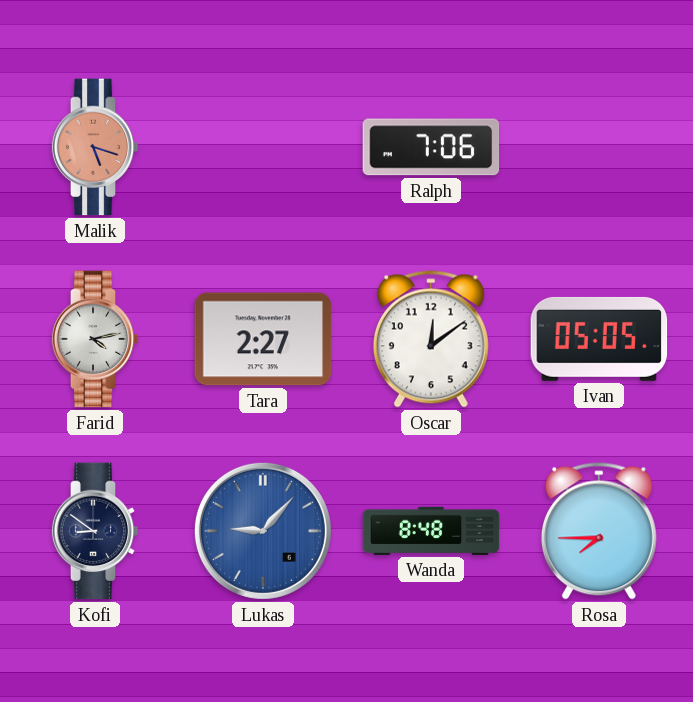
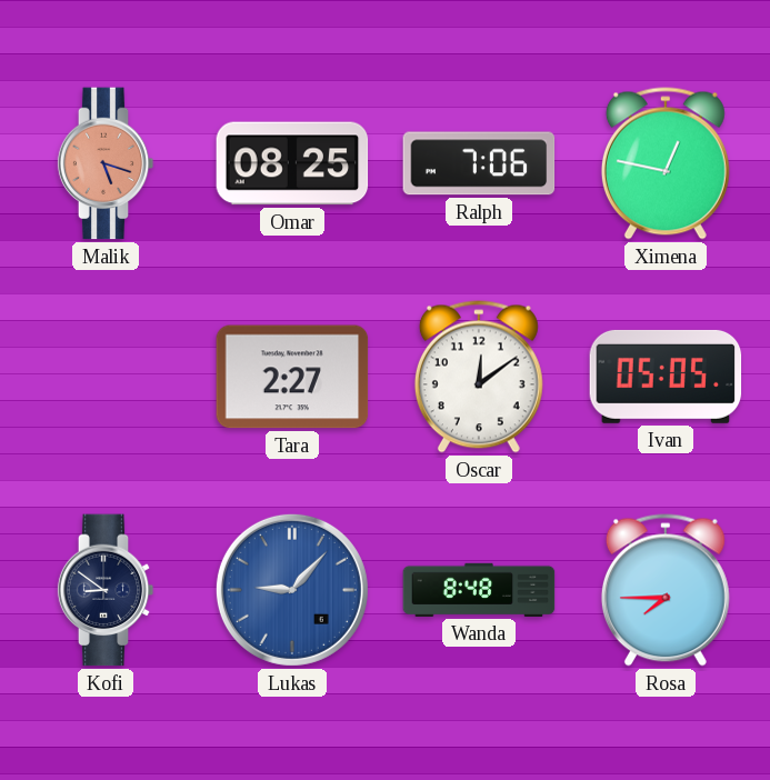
Omar: none -> 08:25 (292, 163)
Ximena: none -> 12:47 (666, 163)
Farid: 4:13 -> none (95, 339)
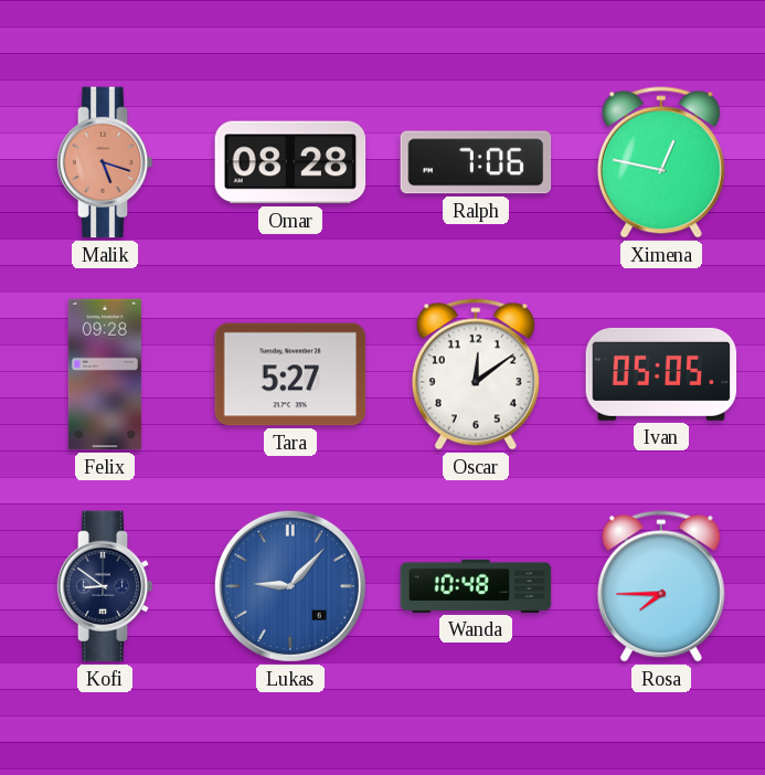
Omar: 08:25 -> 08:28 (290, 162)
Felix: none -> 09:28 (105, 374)
Tara: 2:27 -> 5:27 (290, 374)
Wanda: 8:48 -> 10:48 (476, 586)
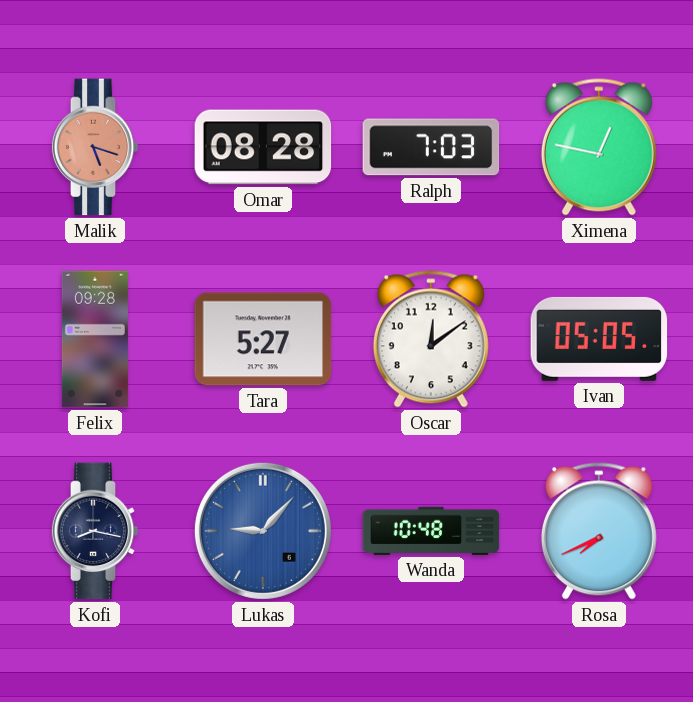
Ralph: 7:06 -> 7:03 (431, 147)
Kofi: 8:51 -> 8:17 (95, 531)
Rosa: 7:45 -> 7:41 (599, 531)
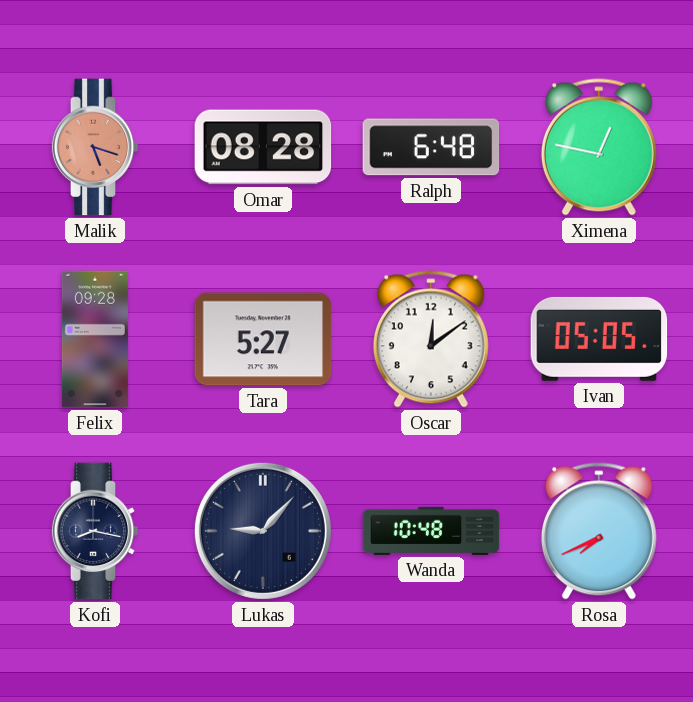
Ralph: 7:03 -> 6:48 (431, 147)
Lukas dial: blue -> navy (263, 531)
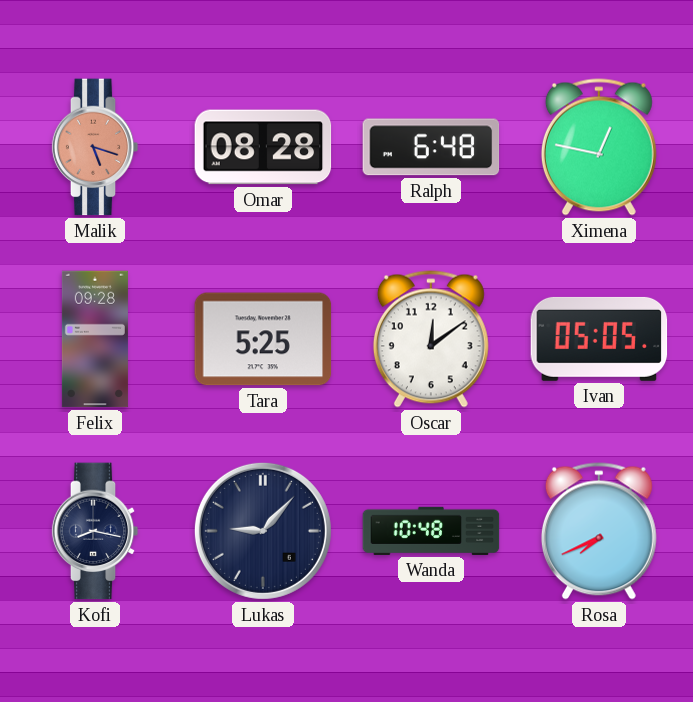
Tara: 5:27 -> 5:25 (263, 339)
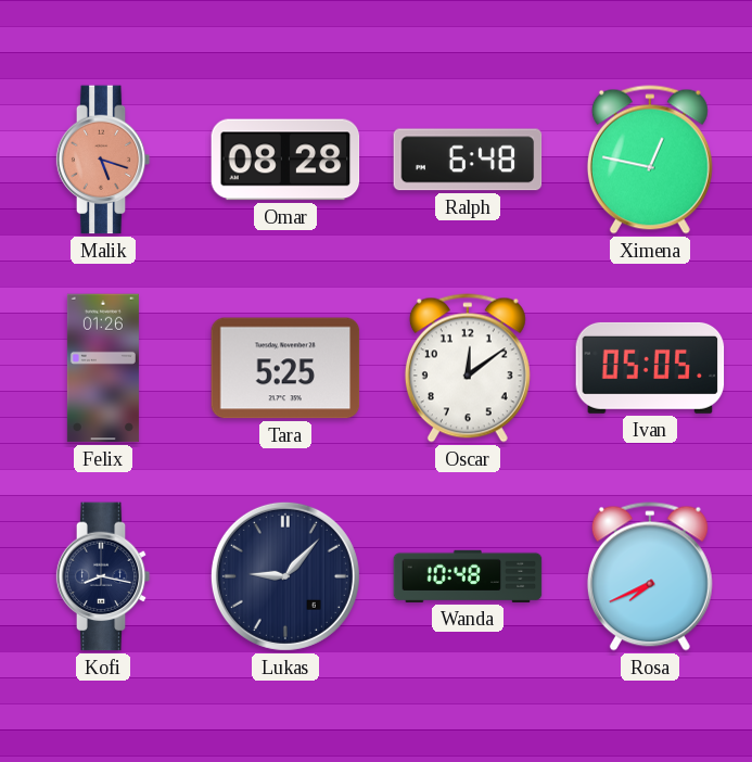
Felix: 09:28 -> 01:26 (103, 368)
